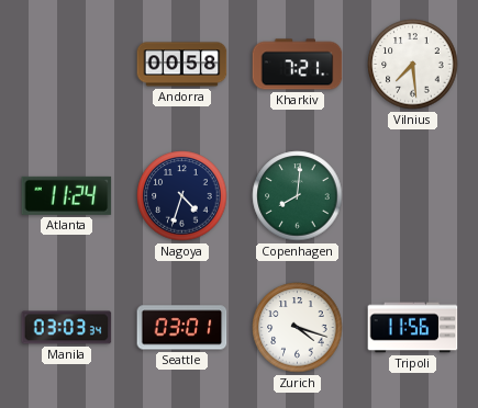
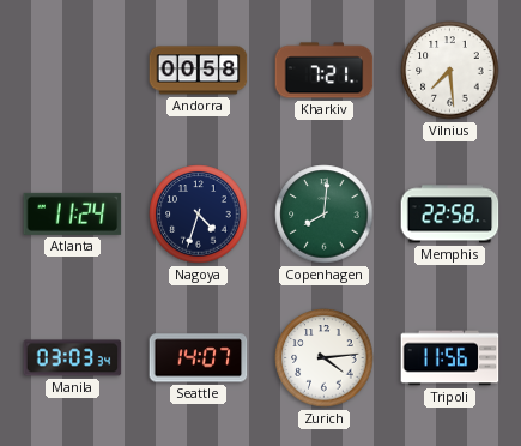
Memphis: none -> 22:58 (450, 215)
Seattle: 03:01 -> 14:07 (199, 358)
Zurich: 4:18 -> 4:14 (325, 358)
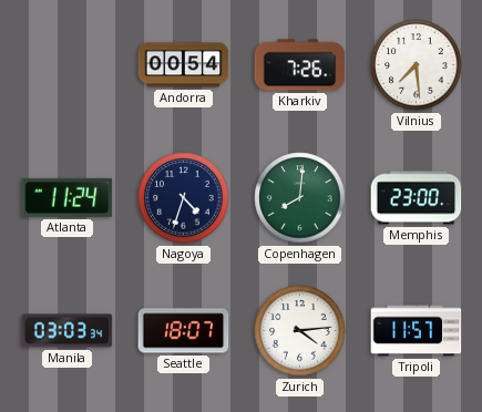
Andorra: 00:58 -> 00:54 (184, 65)
Kharkiv: 7:21 -> 7:26 (300, 65)
Memphis: 22:58 -> 23:00 (417, 198)
Seattle: 14:07 -> 18:07 (184, 331)
Tripoli: 11:56 -> 11:57 (417, 331)
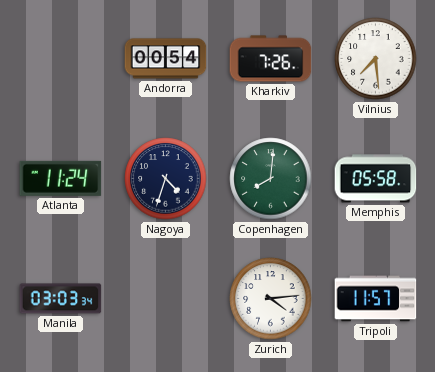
Memphis: 23:00 -> 05:58 (376, 179)
Seattle: 18:07 -> none (184, 331)
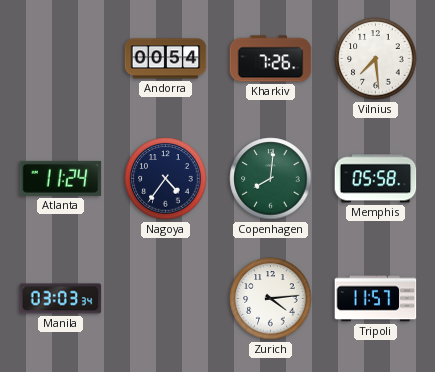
Nagoya: 4:33 -> 4:36 (166, 179)
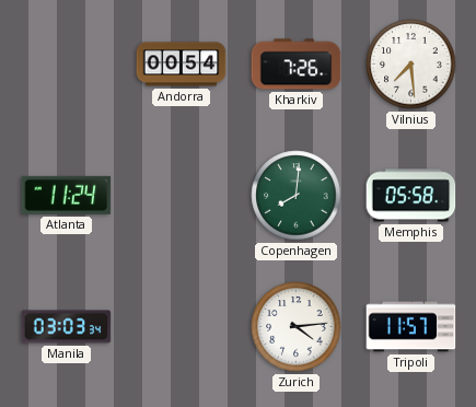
Nagoya: 4:36 -> none (166, 179)
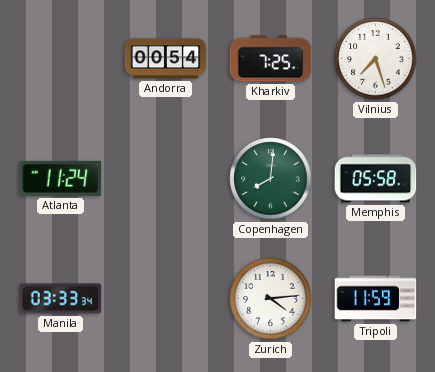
Kharkiv: 7:26 -> 7:25 (271, 59)
Vilnius: 7:29 -> 7:27 (376, 59)
Manila: 03:03 -> 03:33 (61, 299)
Tripoli: 11:57 -> 11:59 (376, 299)
